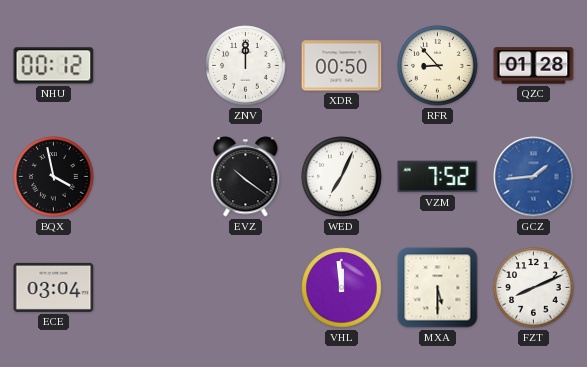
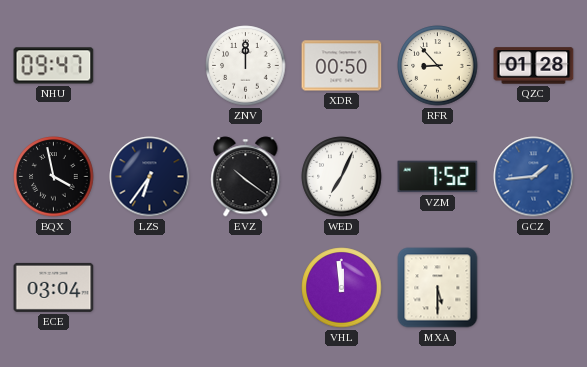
NHU: 00:12 -> 09:47 (54, 66)
LZS: none -> 6:36 (150, 177)
FZT: 8:11 -> none (534, 288)
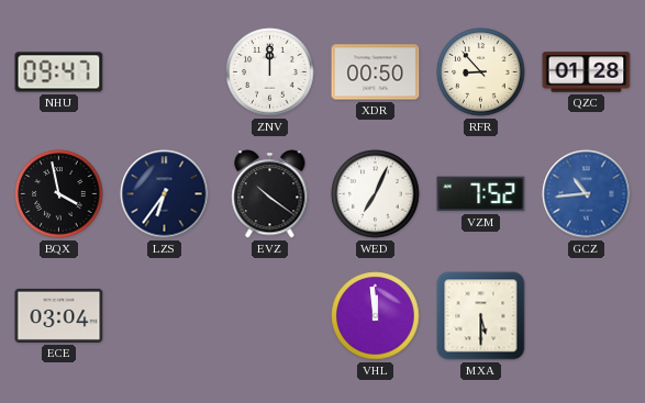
GCZ: 1:44 -> 10:44 (587, 194)
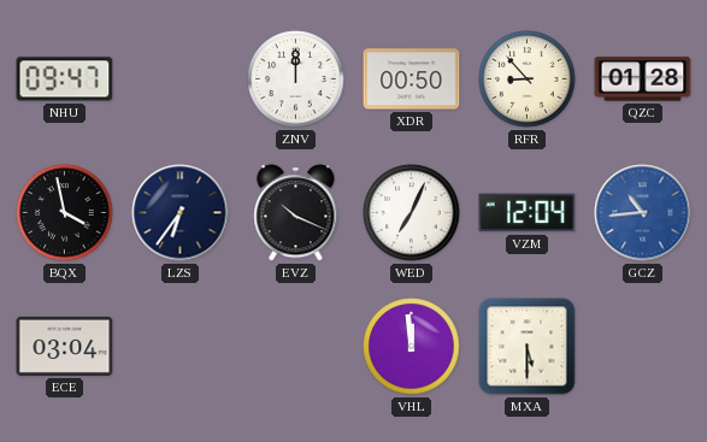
EVZ: 10:21 -> 10:19 (296, 213)
VZM: 7:52 -> 12:04 (528, 213)
